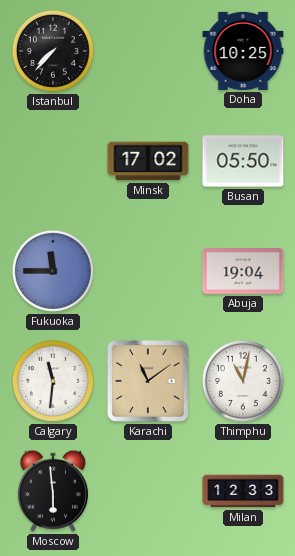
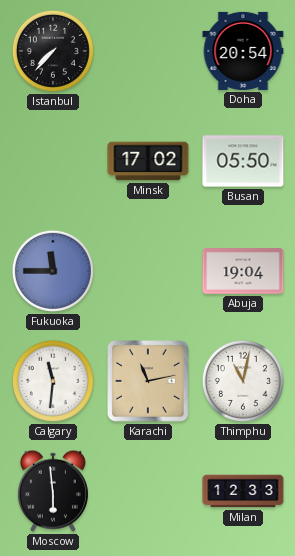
Doha: 10:25 -> 20:54 (243, 51)
Karachi: 11:09 -> 11:13 (148, 381)
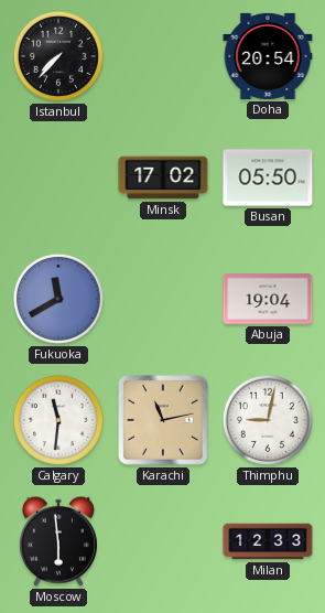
Fukuoka: 11:45 -> 11:40 (58, 299)
Thimphu: 11:02 -> 9:02 (268, 420)
